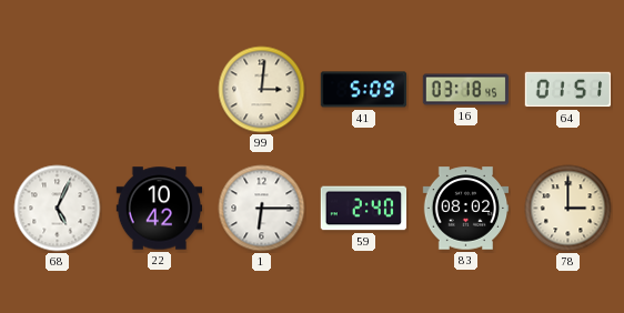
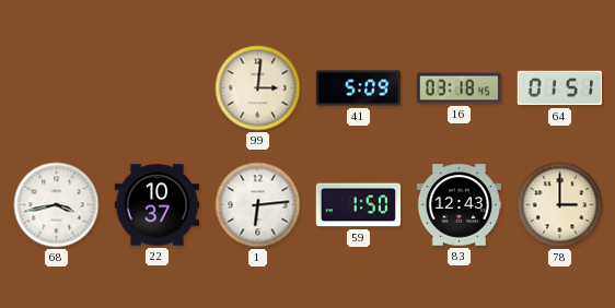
68: 5:04 -> 3:43 (57, 205)
22: 10:42 -> 10:37 (158, 205)
1: 6:15 -> 6:14 (258, 205)
59: 2:40 -> 1:50 (359, 205)
83: 08:02 -> 12:43 (460, 205)
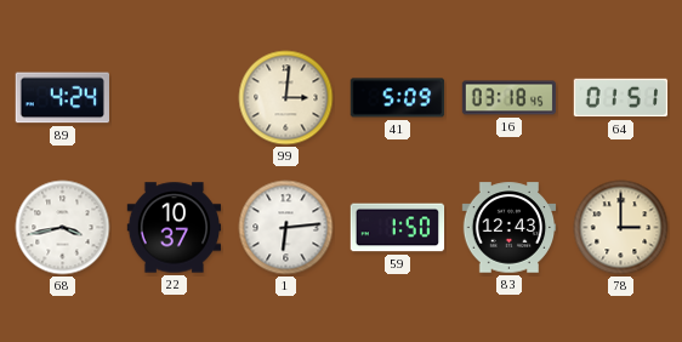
89: none -> 4:24 (62, 98)
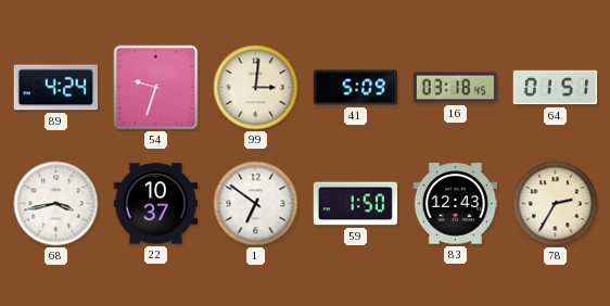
54: none -> 9:33 (156, 88)
1: 6:14 -> 6:51 (256, 204)
78: 3:00 -> 2:35 (556, 204)
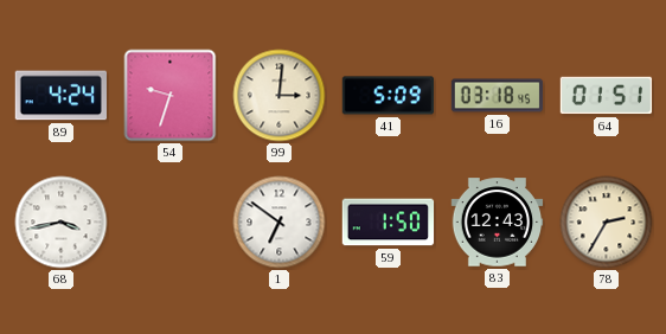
22: 10:37 -> none (156, 204)
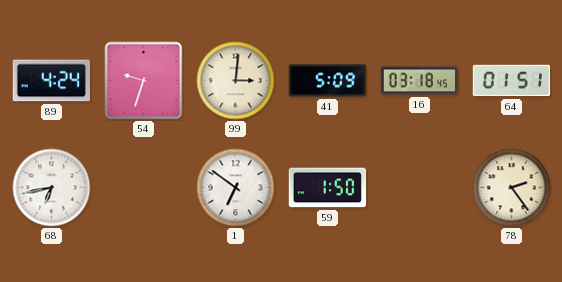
68: 3:43 -> 6:43 (52, 188)
83: 12:43 -> none (498, 223)
78: 2:35 -> 2:24 (512, 188)
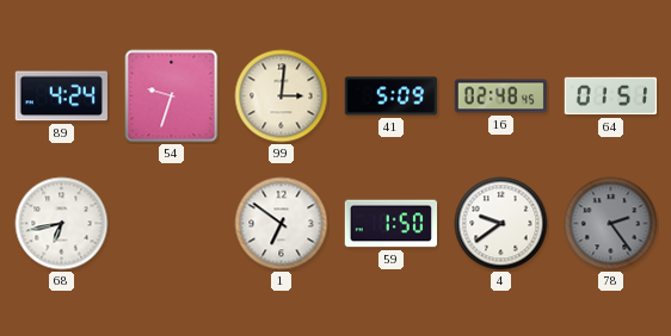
16: 03:18 -> 02:48 (501, 97)
4: none -> 9:39 (501, 224)
78 dial: cream -> grey (611, 224)
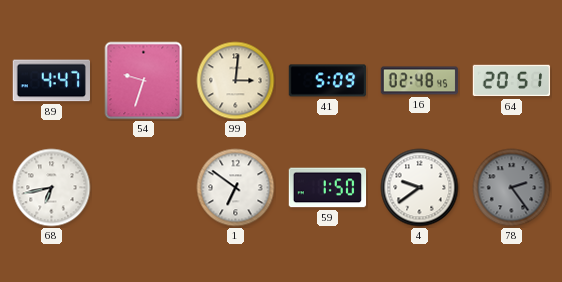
89: 4:24 -> 4:47 (51, 81)
64: 01:51 -> 20:51 (512, 81)
